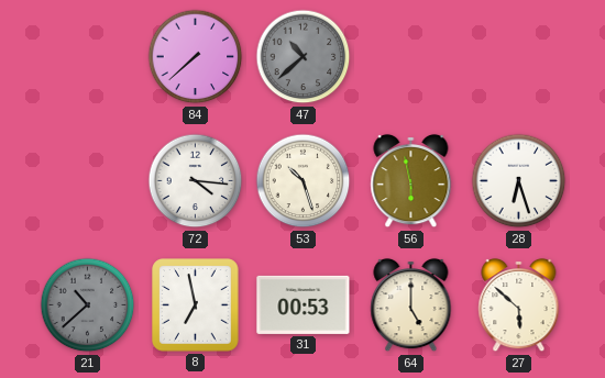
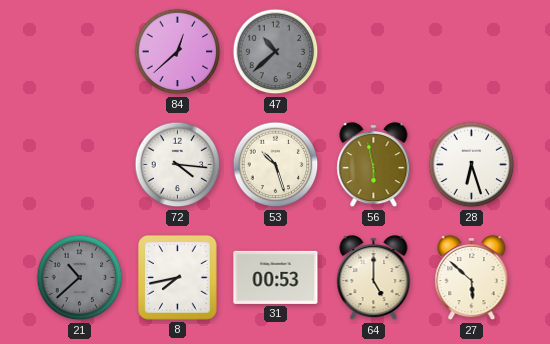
84: 7:38 -> 12:38 (178, 52)
8: 6:58 -> 7:43 (178, 278)
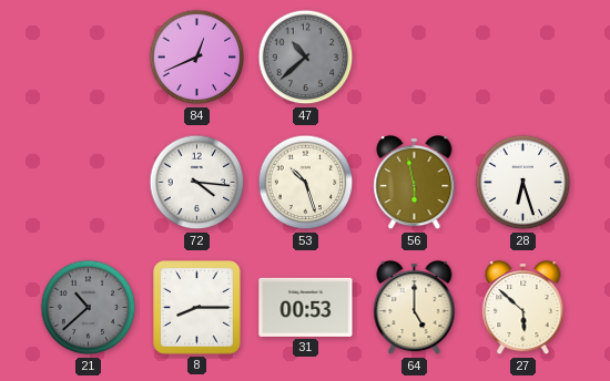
84: 12:38 -> 12:41 (197, 58)
8: 7:43 -> 8:15 (197, 308)
